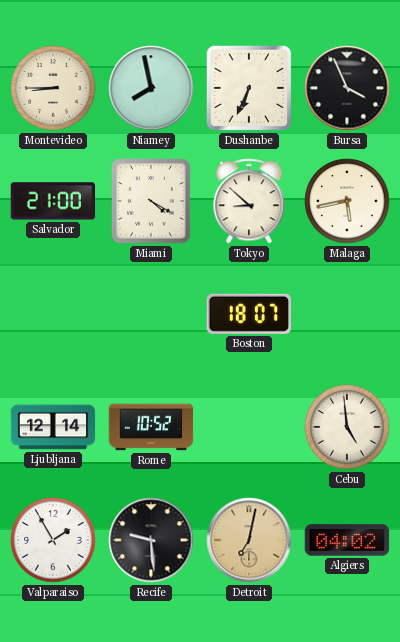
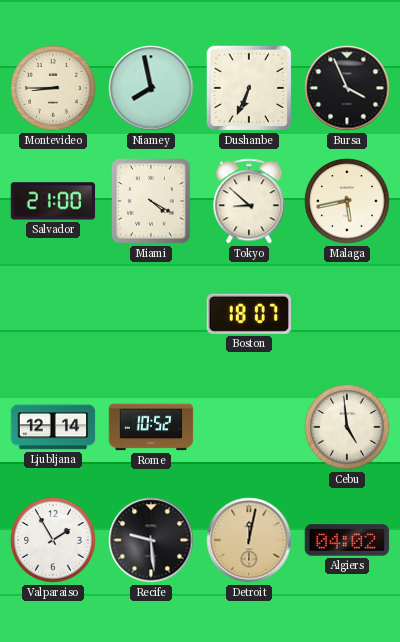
Detroit: 7:02 -> 12:02 (249, 540)
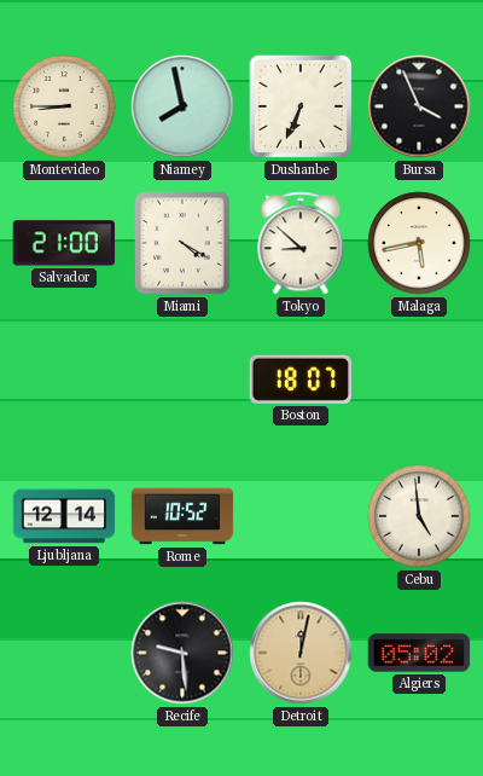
Valparaiso: 1:55 -> none (53, 540)
Algiers: 04:02 -> 05:02 (419, 653)
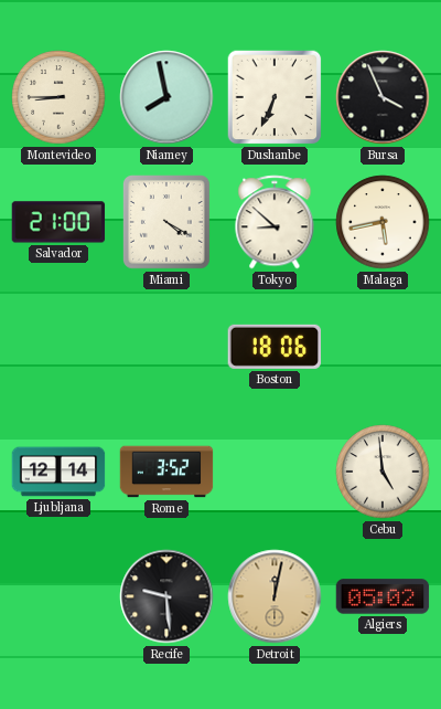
Boston: 18:07 -> 18:06 (273, 347)
Rome: 10:52 -> 3:52 (166, 472)
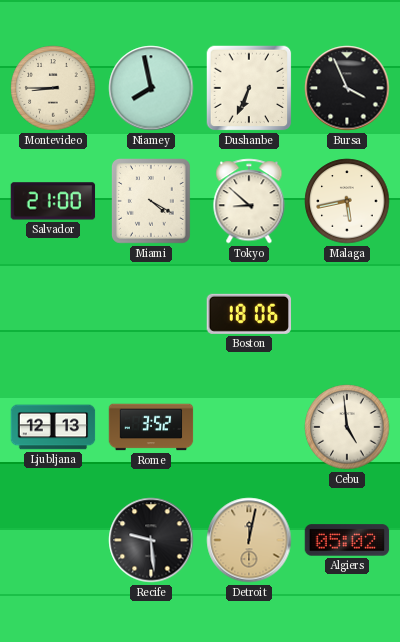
Ljubljana: 12:14 -> 12:13 (53, 427)
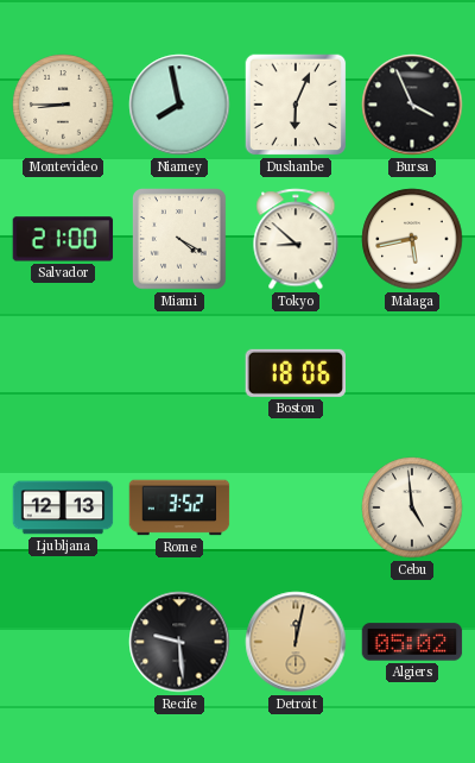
Dushanbe: 6:34 -> 6:04 (296, 105)
